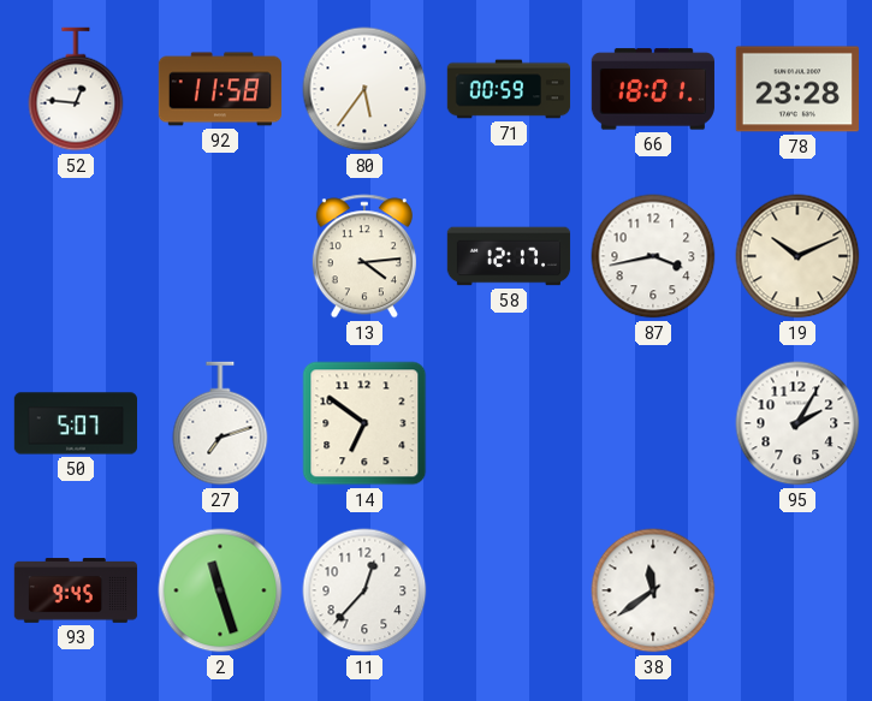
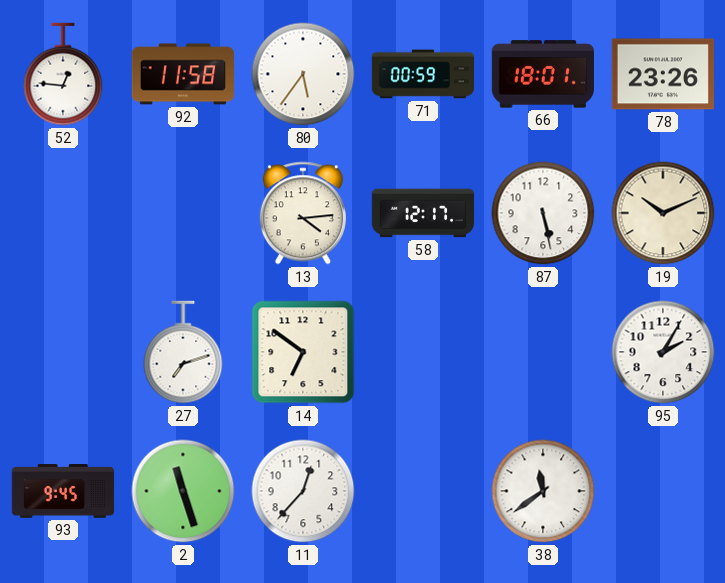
78: 23:28 -> 23:26 (662, 74)
87: 3:43 -> 5:28 (543, 213)
50: 5:07 -> none (75, 423)
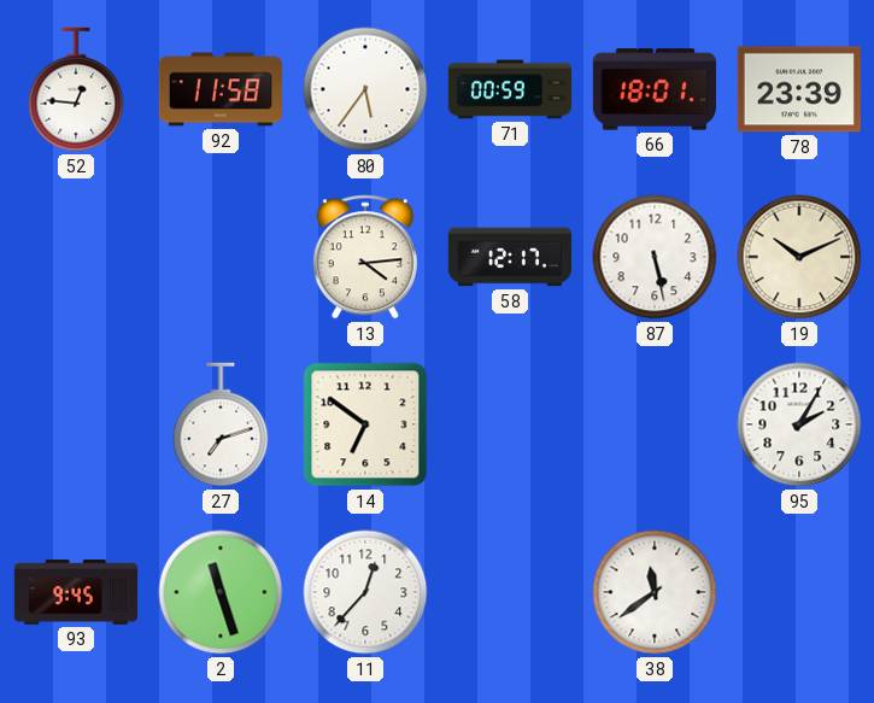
78: 23:26 -> 23:39 (798, 89)
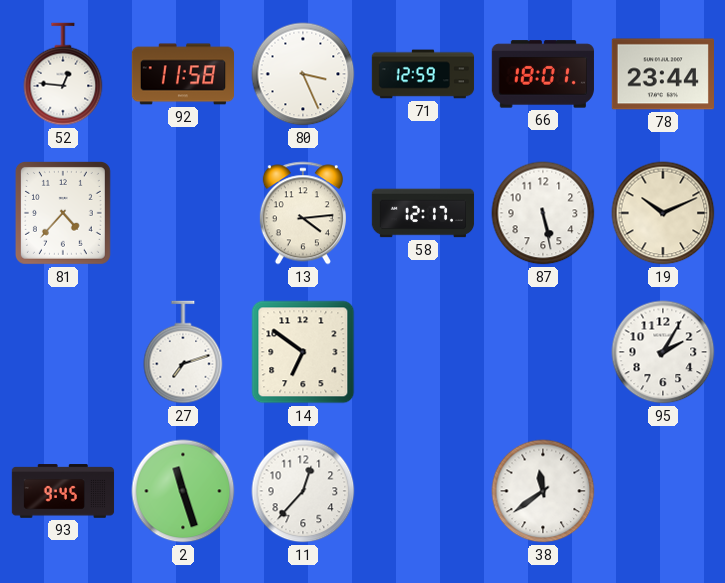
80: 5:36 -> 3:26 (303, 74)
71: 00:59 -> 12:59 (423, 74)
78: 23:39 -> 23:44 (662, 74)
81: none -> 4:37 (63, 213)
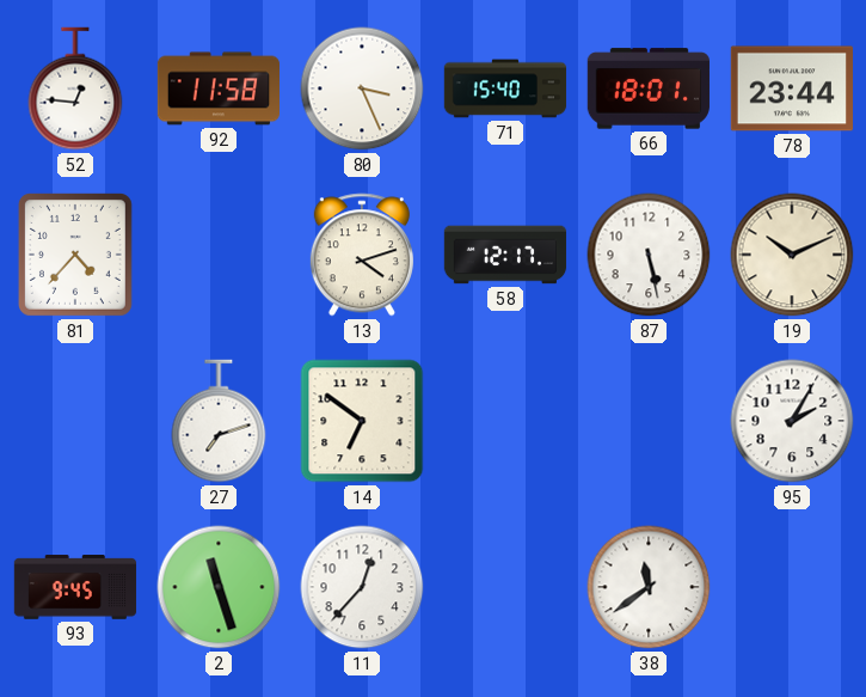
71: 12:59 -> 15:40 (505, 88)
13: 4:14 -> 4:12 (362, 255)
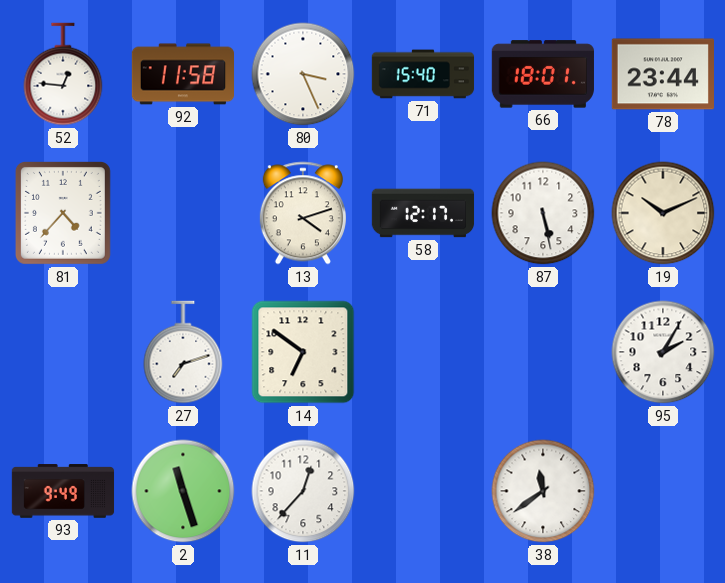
93: 9:45 -> 9:49 (63, 491)
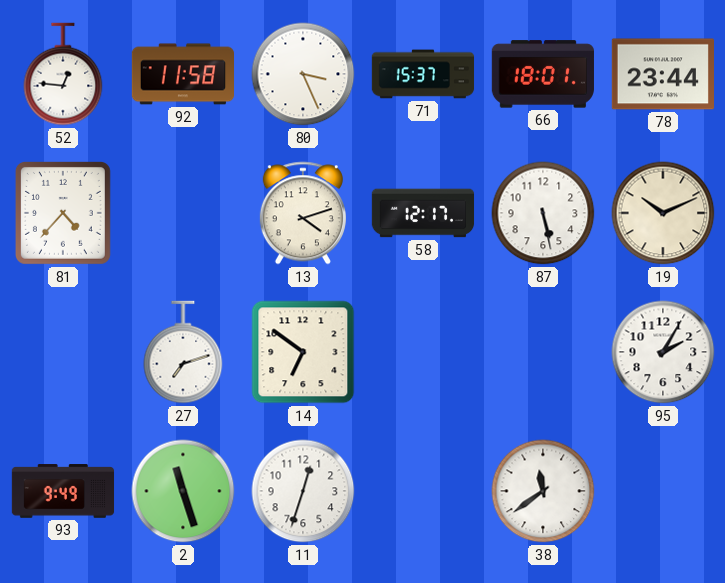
71: 15:40 -> 15:37 (423, 74)
11: 12:37 -> 12:33 (303, 491)
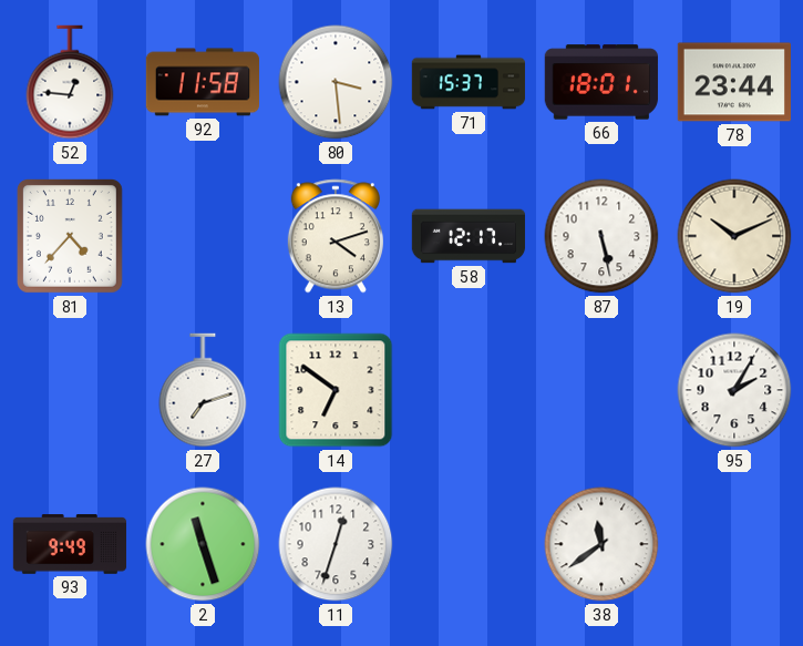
80: 3:26 -> 3:29 (336, 82)
